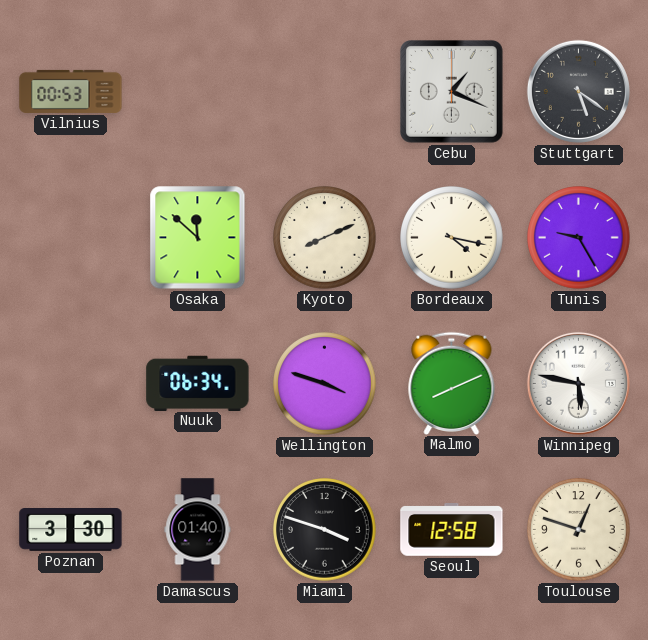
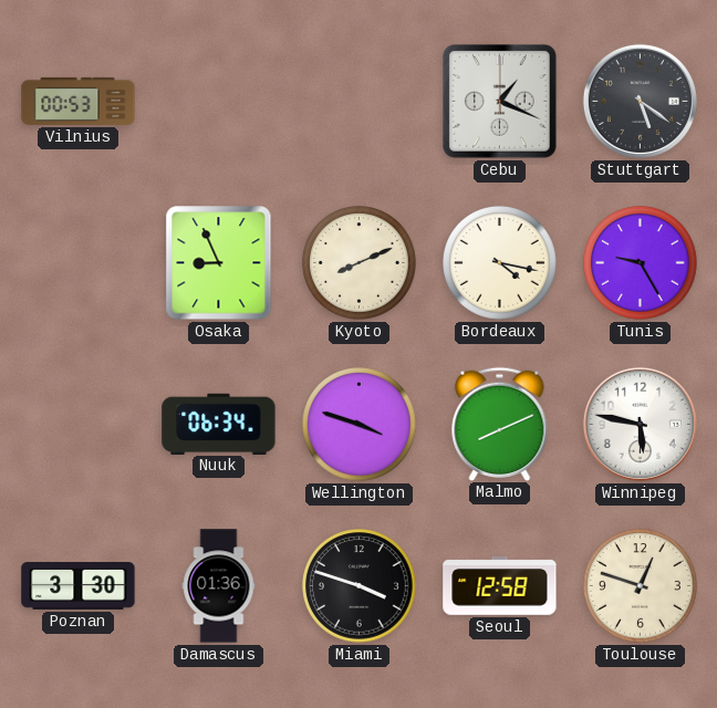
Osaka: 11:52 -> 8:56 (219, 263)
Damascus: 01:40 -> 01:36 (219, 586)
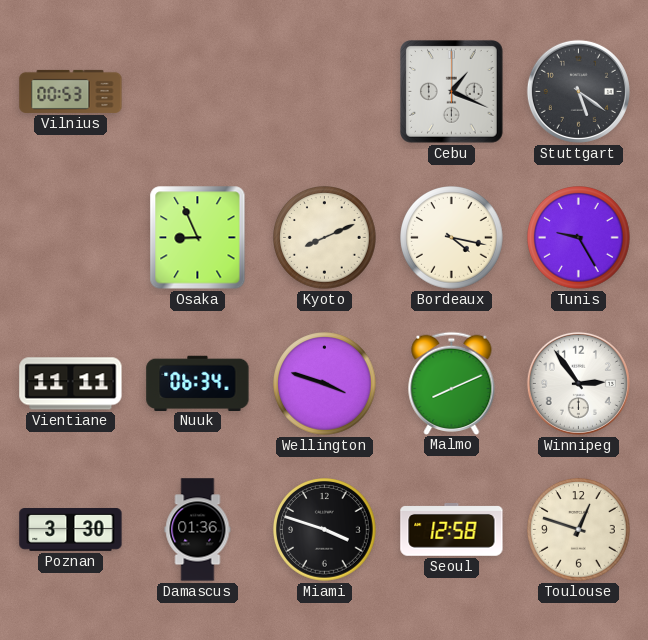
Vientiane: none -> 11:11 (71, 384)
Winnipeg: 5:47 -> 2:54 (578, 383)
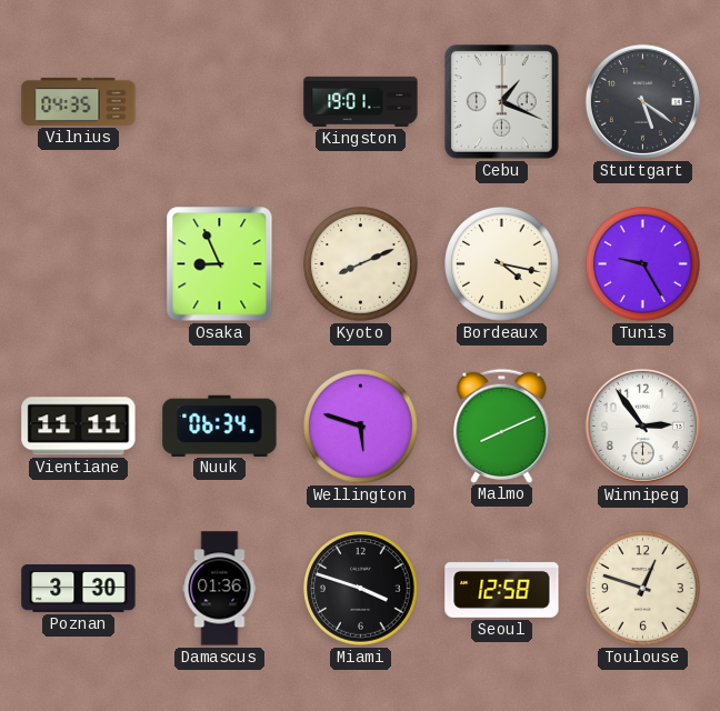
Vilnius: 00:53 -> 04:35 (79, 101)
Kingston: none -> 19:01 (361, 101)
Wellington: 3:48 -> 5:48 (361, 427)
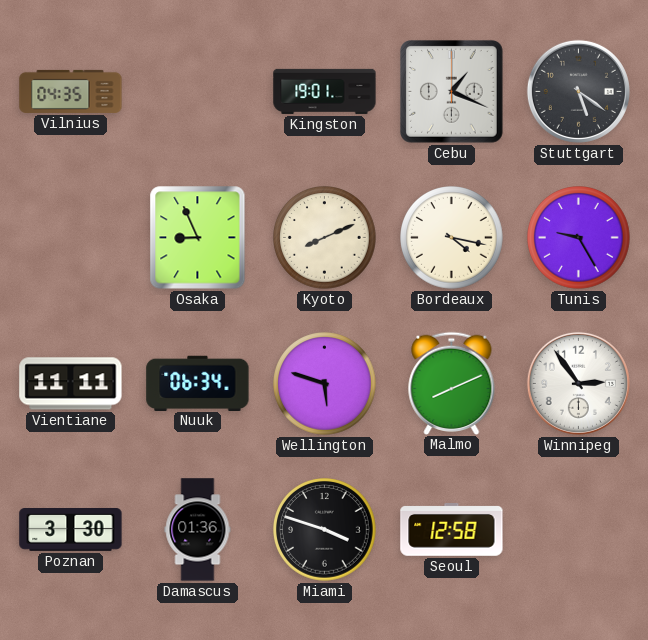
Toulouse: 12:48 -> none (643, 589)
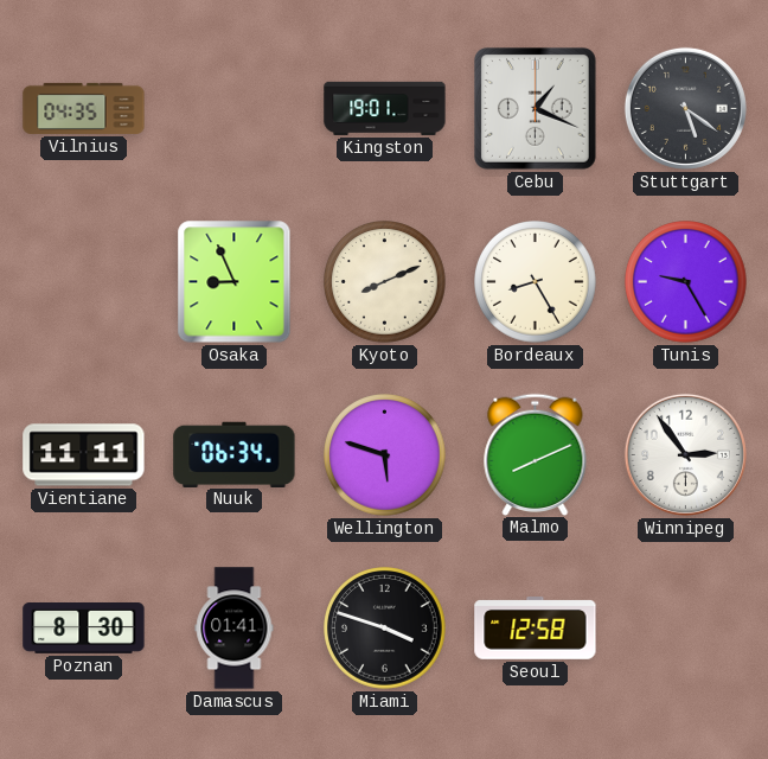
Bordeaux: 4:17 -> 8:25 (536, 282)
Poznan: 3:30 -> 8:30 (84, 629)
Damascus: 01:36 -> 01:41 (235, 629)
